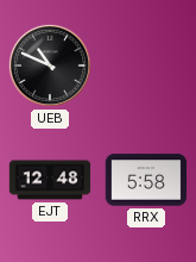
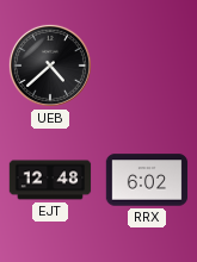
UEB: 10:49 -> 4:38 (50, 65)
RRX: 5:58 -> 6:02 (147, 180)
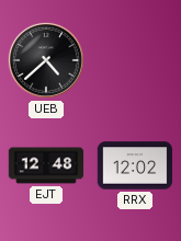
RRX: 6:02 -> 12:02 (135, 165)
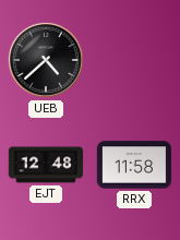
RRX: 12:02 -> 11:58 (134, 165)
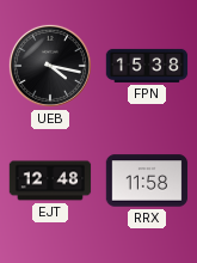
UEB: 4:38 -> 4:17 (50, 66)
FPN: none -> 15:38 (147, 66)
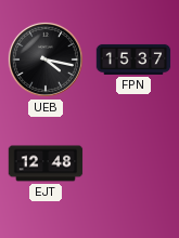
FPN: 15:38 -> 15:37 (133, 59)
RRX: 11:58 -> none (147, 181)
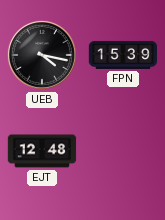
FPN: 15:37 -> 15:39 (123, 55)
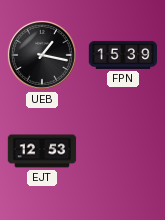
UEB: 4:17 -> 1:17 (42, 55)
EJT: 12:48 -> 12:53 (42, 151)
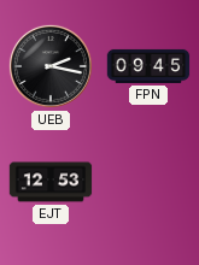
UEB: 1:17 -> 2:17 (51, 66)
FPN: 15:39 -> 09:45 (148, 66)
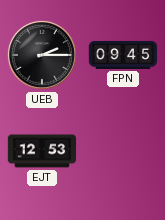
UEB: 2:17 -> 2:15 (42, 55)
